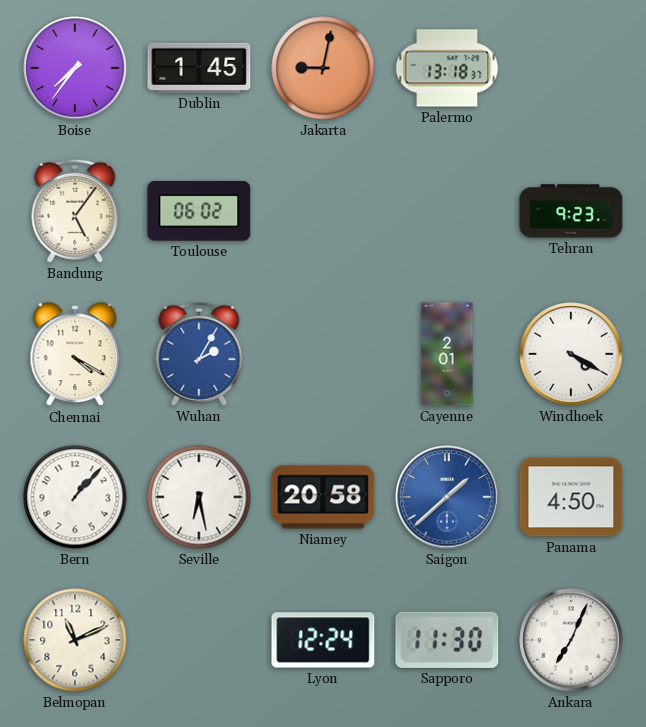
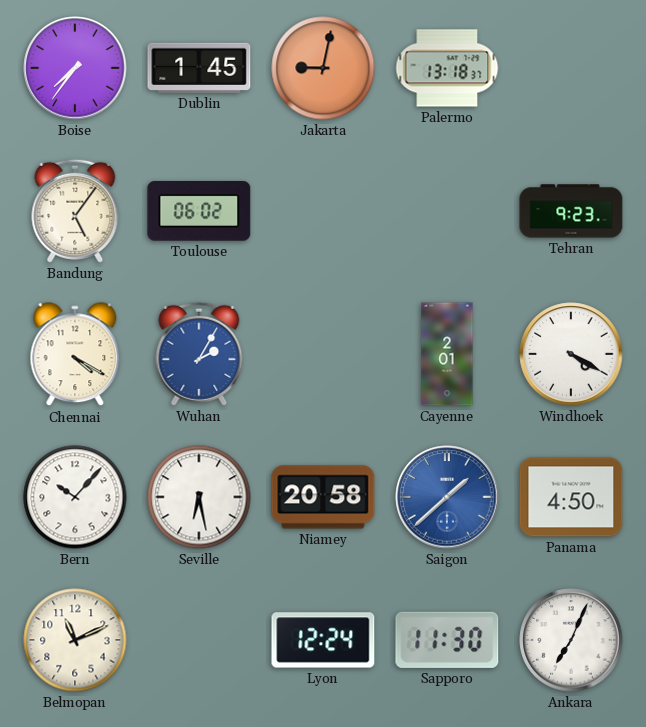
Bern: 1:07 -> 10:07 (75, 497)
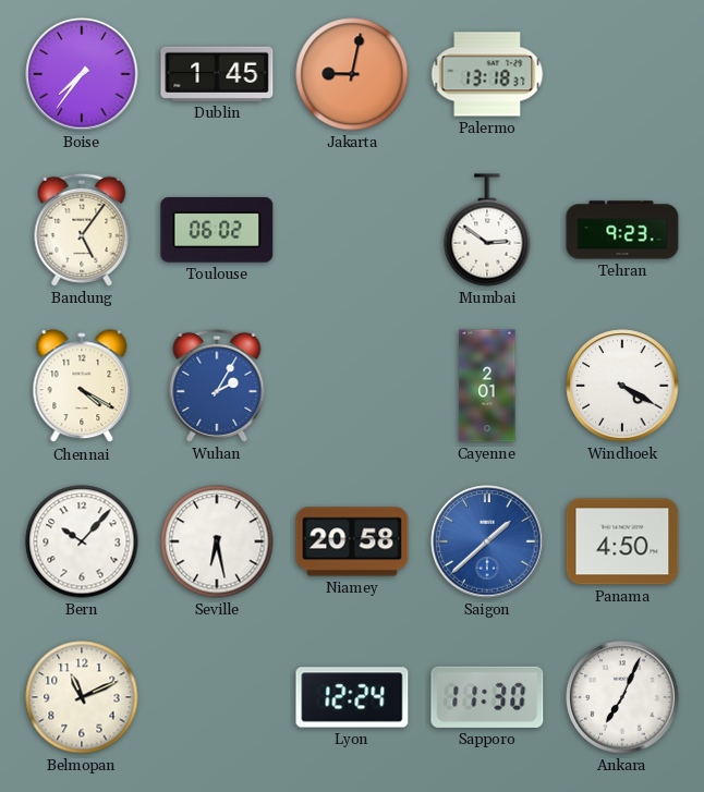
Mumbai: none -> 2:51 (487, 230)
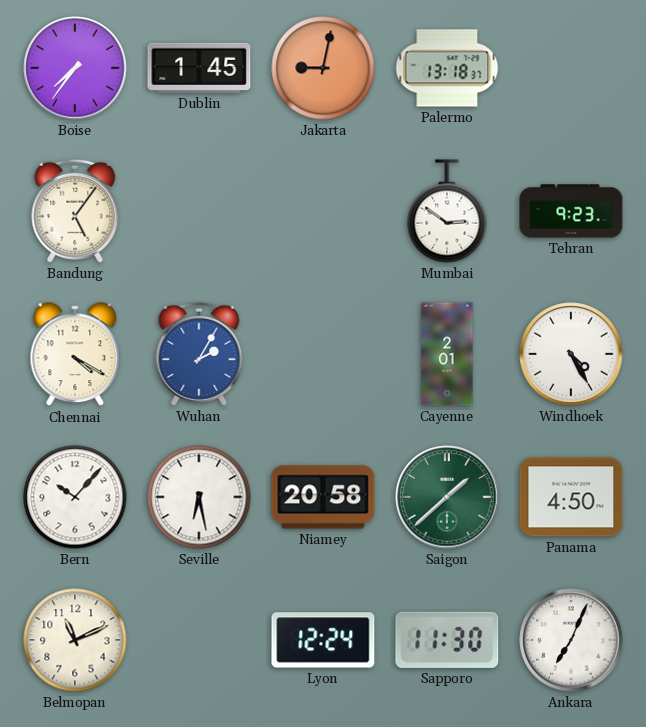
Toulouse: 06:02 -> none (217, 230)
Windhoek: 4:20 -> 4:25 (571, 354)
Saigon dial: blue -> green (447, 497)
